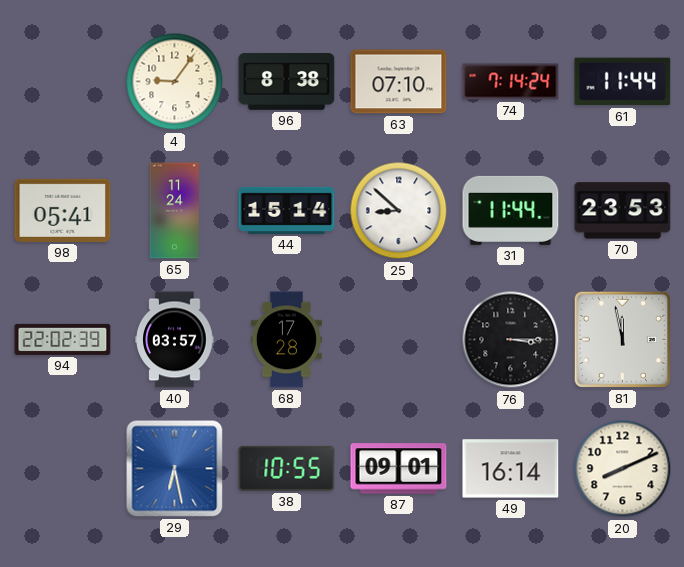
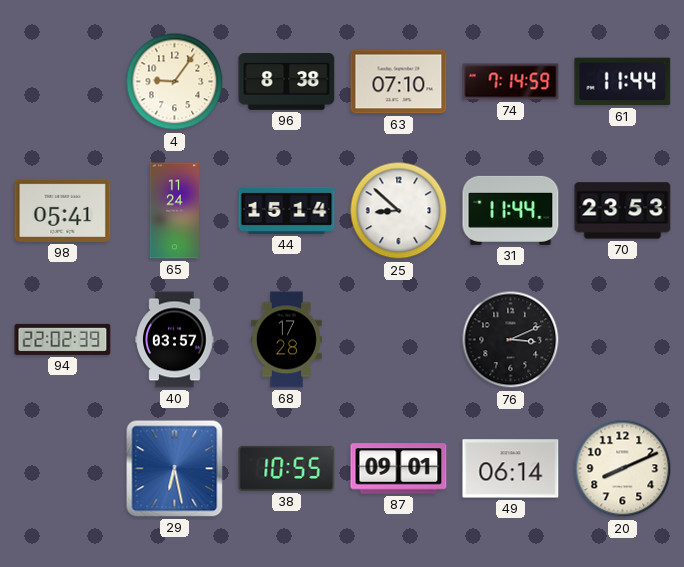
74: 7:14:24 -> 7:14:59 (511, 82)
76: 3:15 -> 3:11 (511, 340)
81: 11:58 -> none (622, 339)
49: 16:14 -> 06:14 (511, 469)
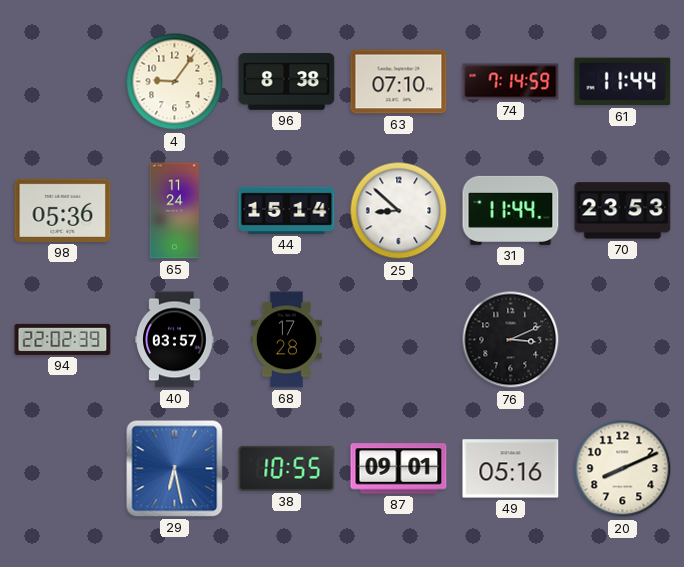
98: 05:41 -> 05:36 (63, 210)
49: 06:14 -> 05:16 (511, 469)
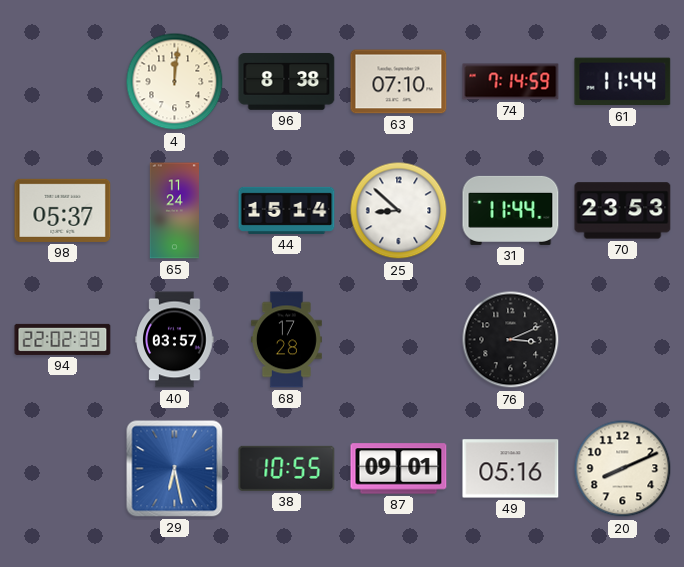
4: 9:06 -> 12:01 (175, 82)
98: 05:36 -> 05:37 (63, 210)
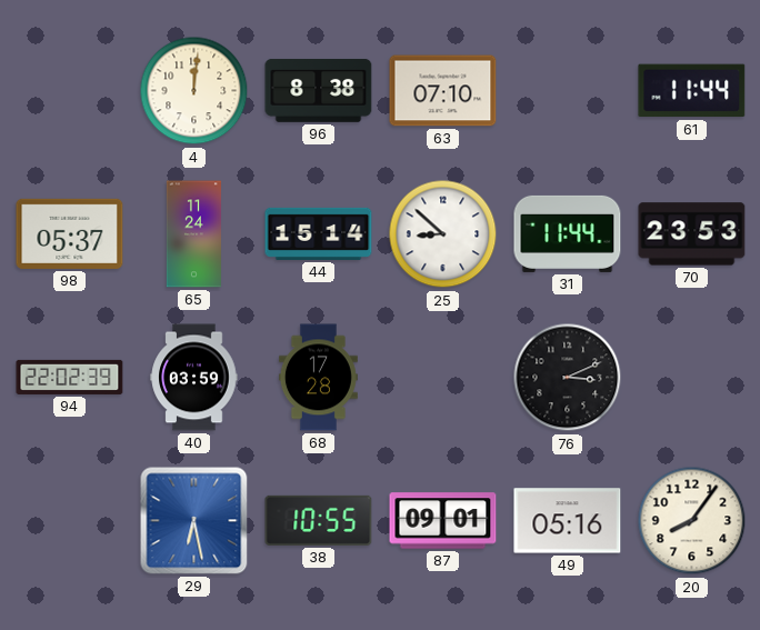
74: 7:14 -> none (511, 82)
40: 03:57 -> 03:59 (194, 378)
20: 8:11 -> 8:06 (692, 521)
